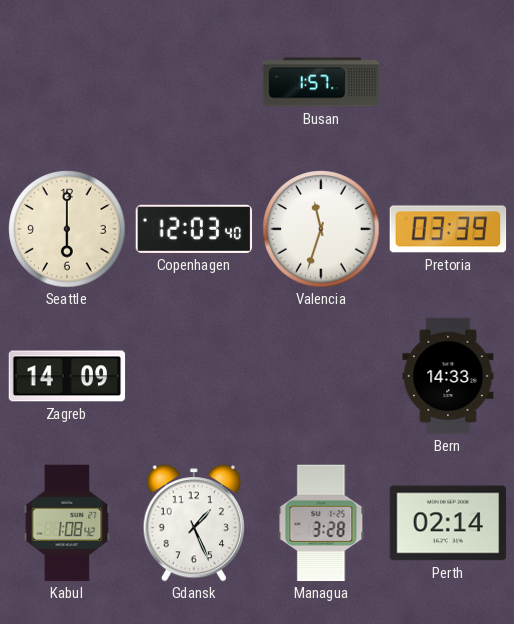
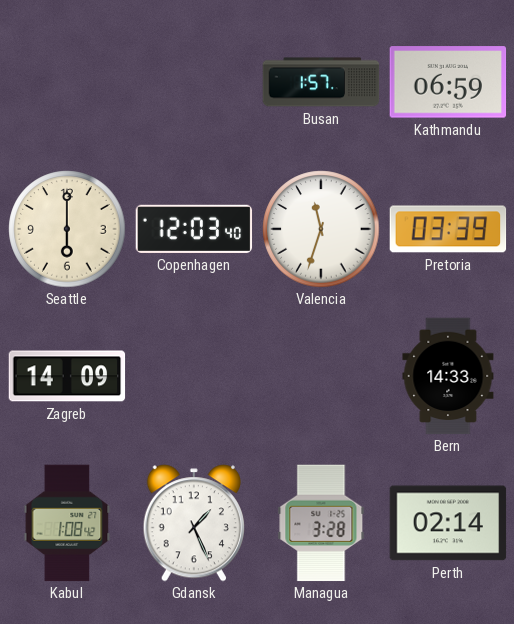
Kathmandu: none -> 06:59 (448, 82)
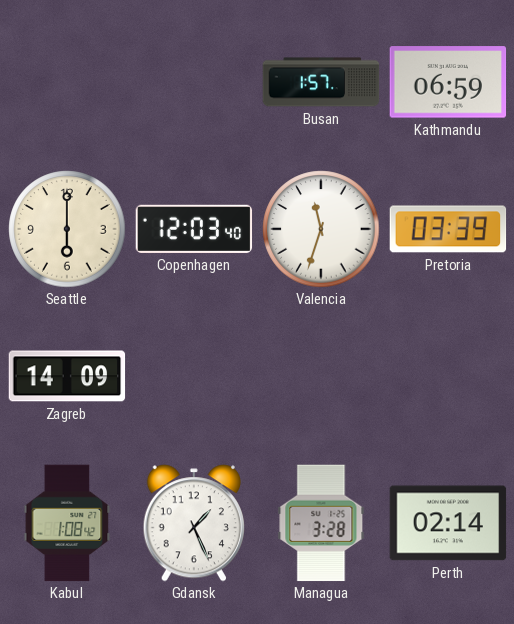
Bern: 14:33 -> none (448, 376)
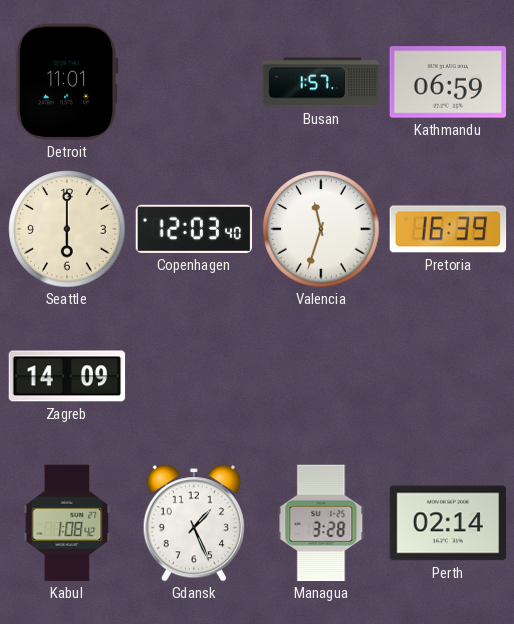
Detroit: none -> 11:01 (67, 82)
Pretoria: 03:39 -> 16:39 (448, 229)
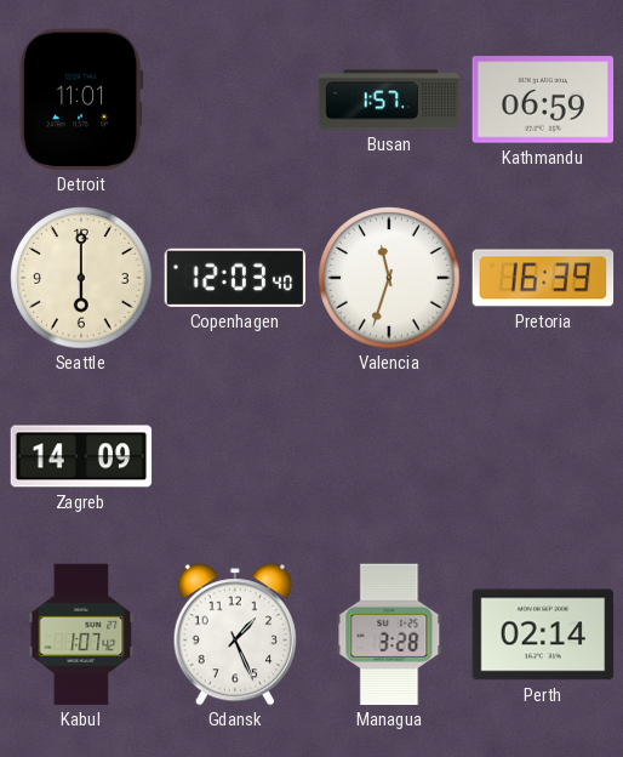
Kabul: 1:08 -> 1:07 (81, 634)
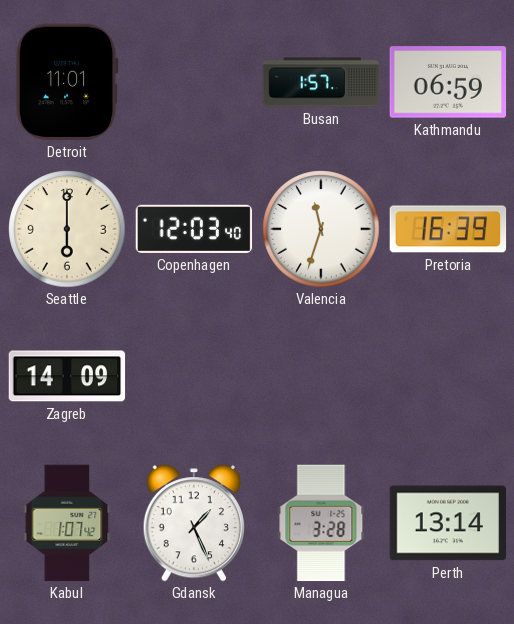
Perth: 02:14 -> 13:14 (448, 523)
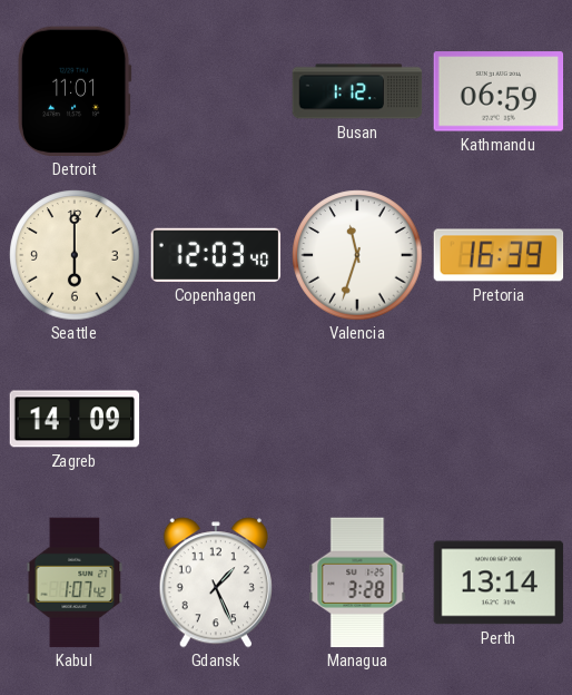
Busan: 1:57 -> 1:12 (357, 91)
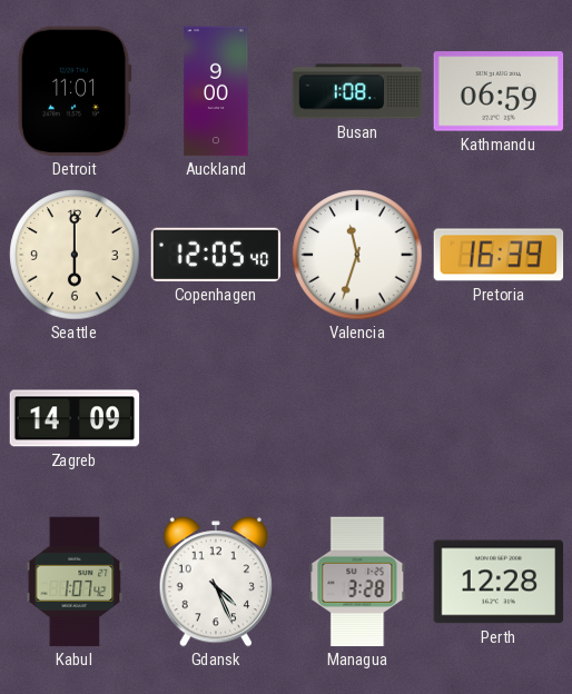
Auckland: none -> 9:00 (216, 91)
Busan: 1:12 -> 1:08 (357, 91)
Copenhagen: 12:03 -> 12:05 (216, 255)
Gdansk: 1:26 -> 4:26 (216, 582)
Perth: 13:14 -> 12:28 (499, 582)
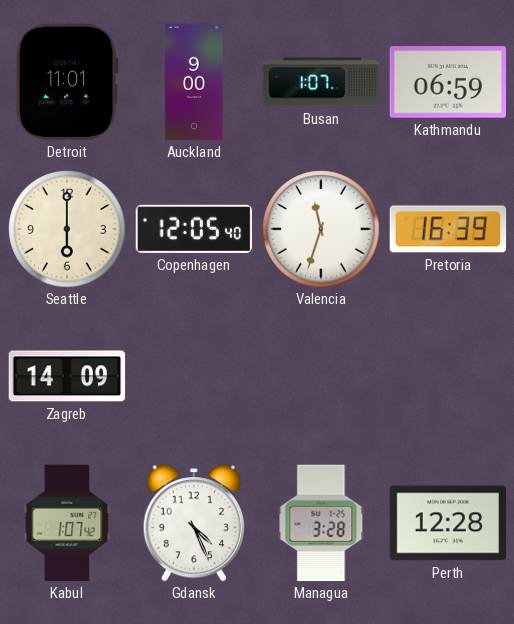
Busan: 1:08 -> 1:07 (321, 82)
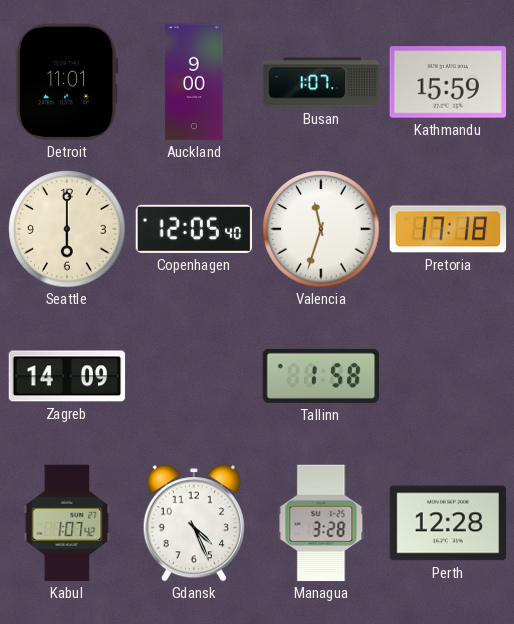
Kathmandu: 06:59 -> 15:59 (448, 82)
Pretoria: 16:39 -> 17:18 (448, 229)
Tallinn: none -> 1:58 (321, 376)
